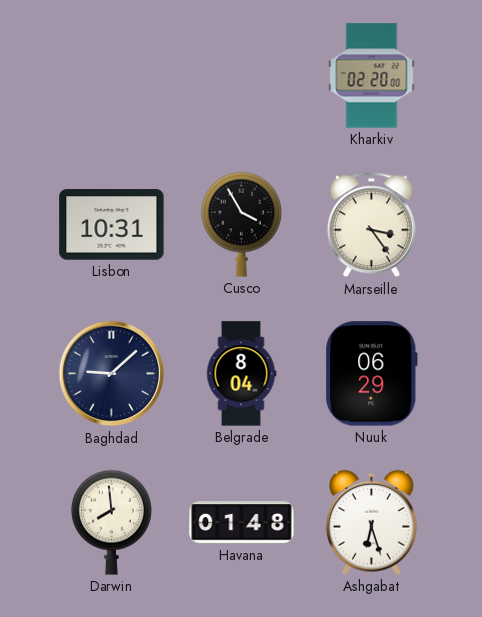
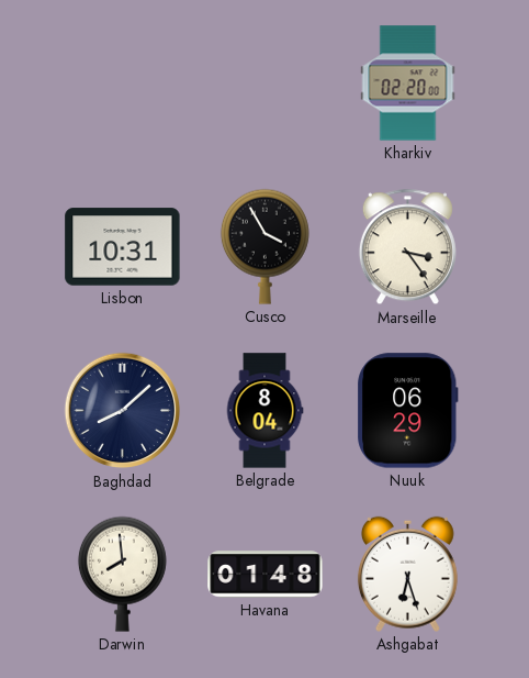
Baghdad: 9:08 -> 8:08 (123, 411)
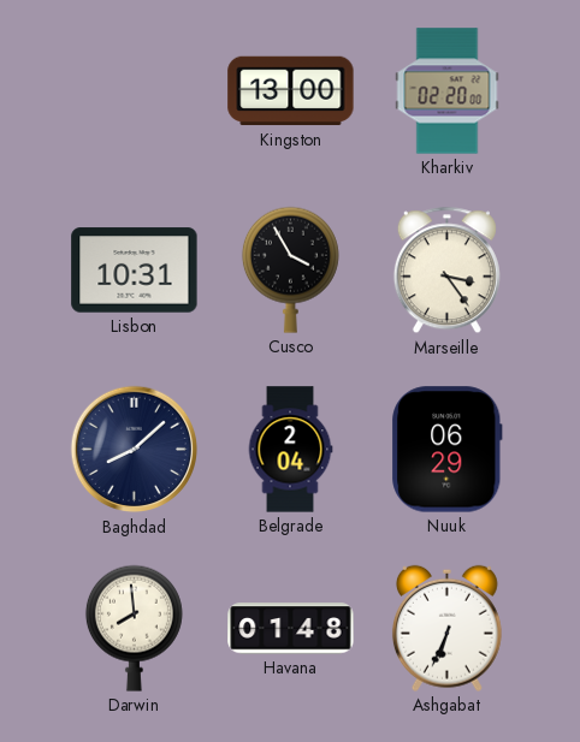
Kingston: none -> 13:00 (291, 91)
Belgrade: 8:04 -> 2:04 (290, 450)
Ashgabat: 6:27 -> 6:34 (446, 628)
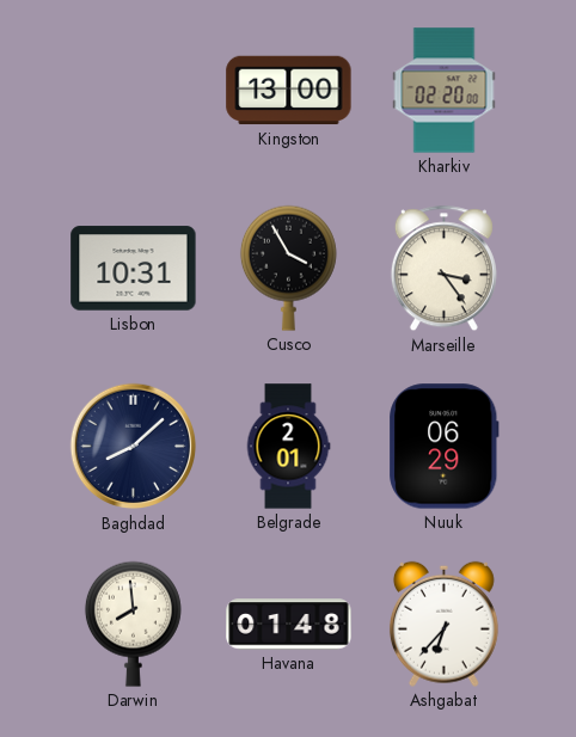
Belgrade: 2:04 -> 2:01 (288, 447)
Ashgabat: 6:34 -> 6:37 (443, 624)
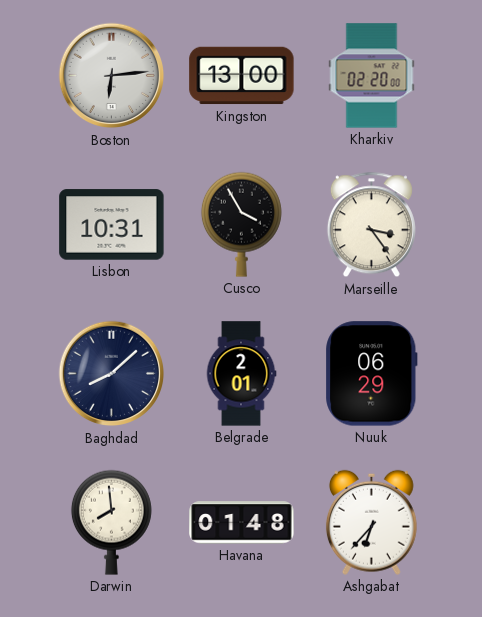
Boston: none -> 6:14 (112, 76)
